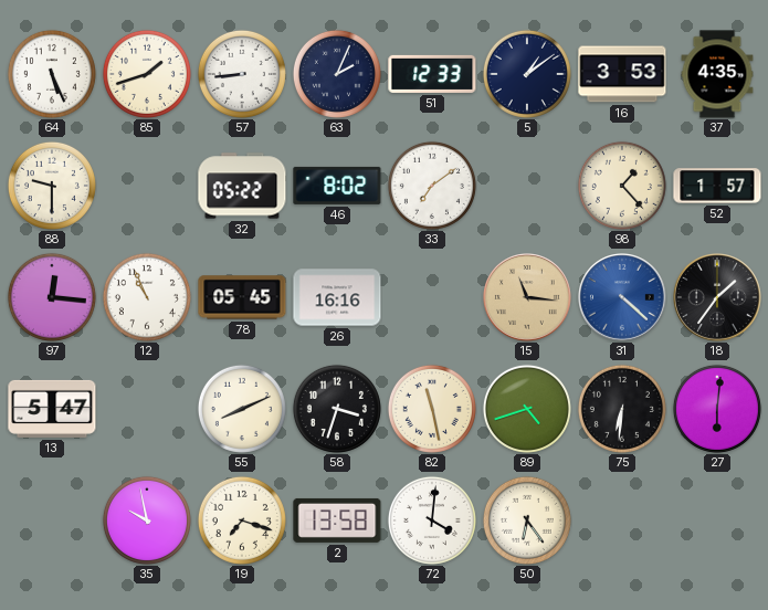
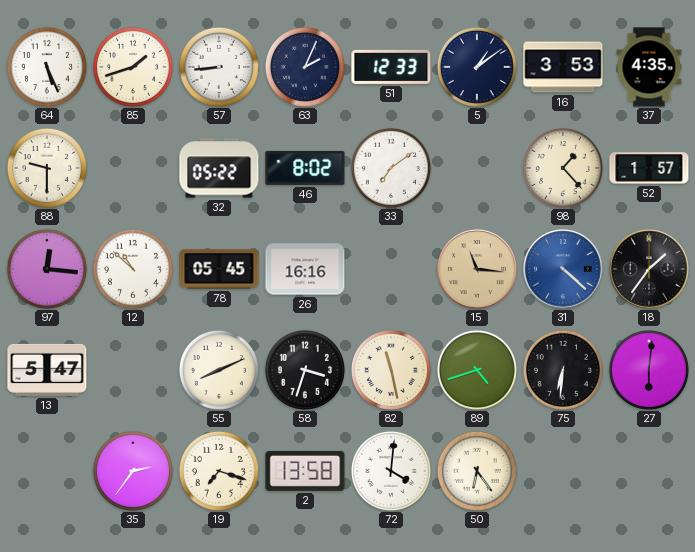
12: 10:56 -> 10:52 (133, 269)
35: 9:58 -> 2:36 (133, 471)
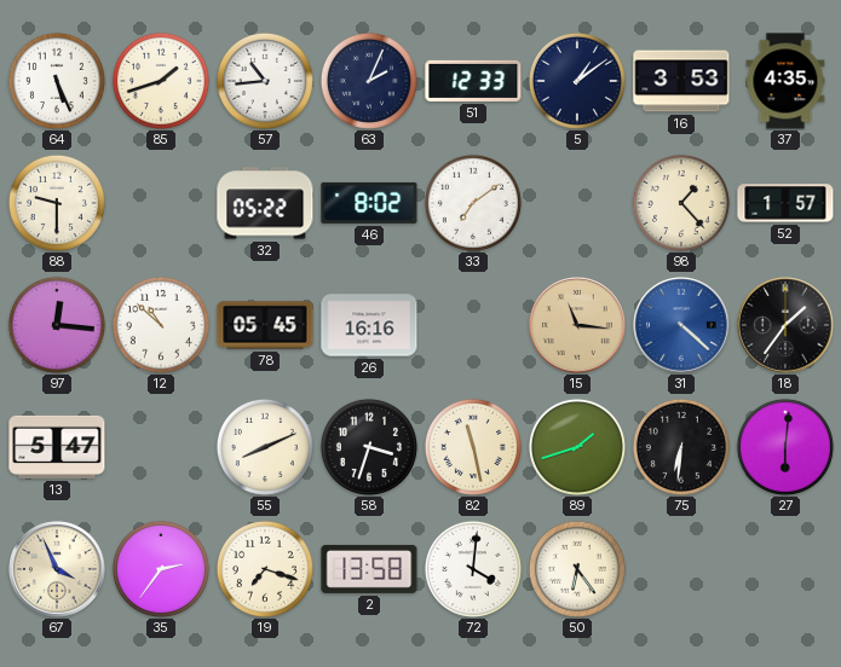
57: 8:44 -> 10:44 (265, 81)
89: 4:42 -> 1:42 (577, 447)
67: none -> 3:56 (58, 570)
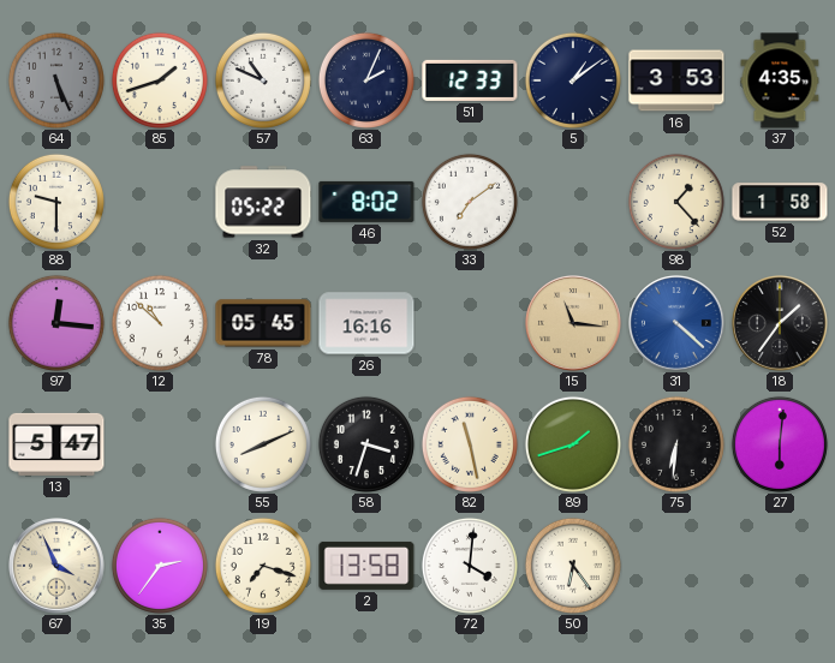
64 dial: white -> grey (56, 80)
57: 10:44 -> 10:49 (263, 80)
52: 1:57 -> 1:58 (780, 202)
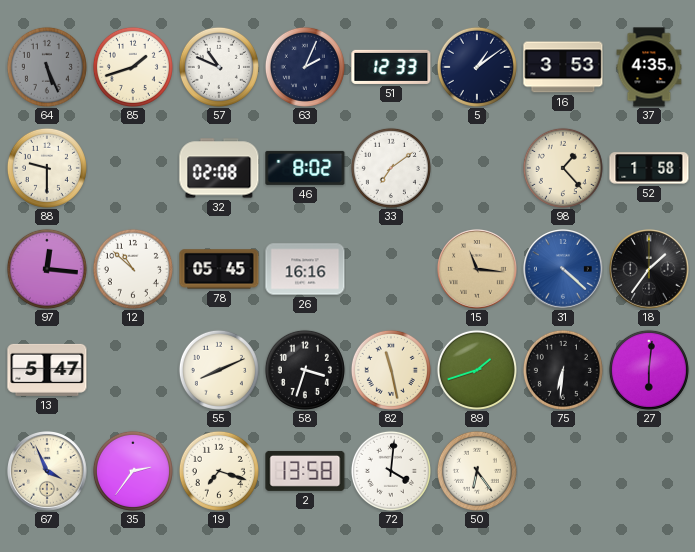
32: 05:22 -> 02:08 (219, 168)
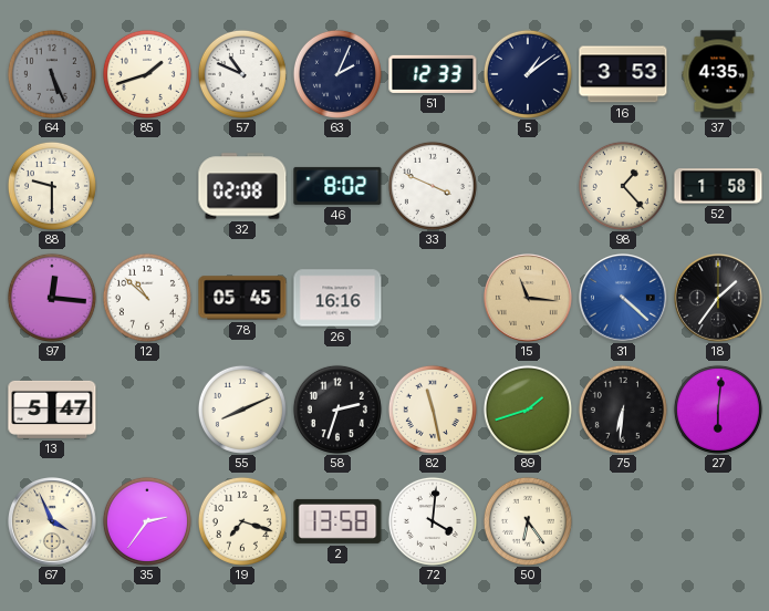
33: 7:09 -> 3:49 (433, 186)
58: 3:33 -> 2:33 (337, 410)
